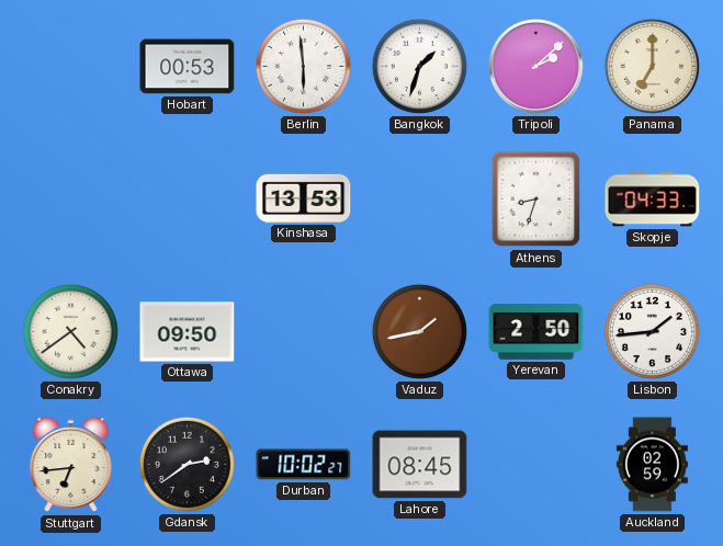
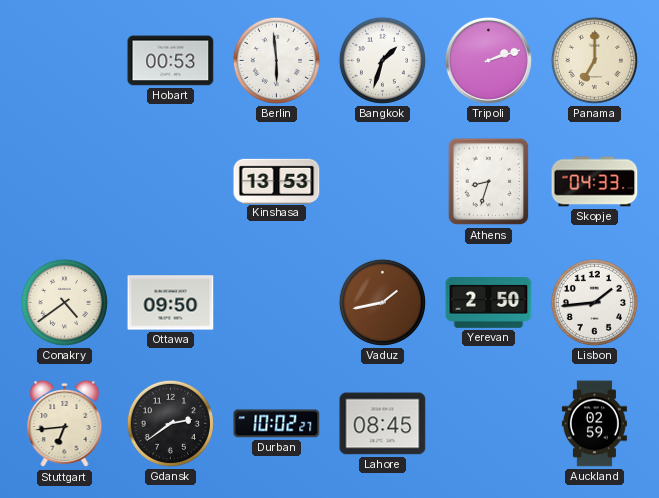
Tripoli: 2:08 -> 2:12 (488, 60)
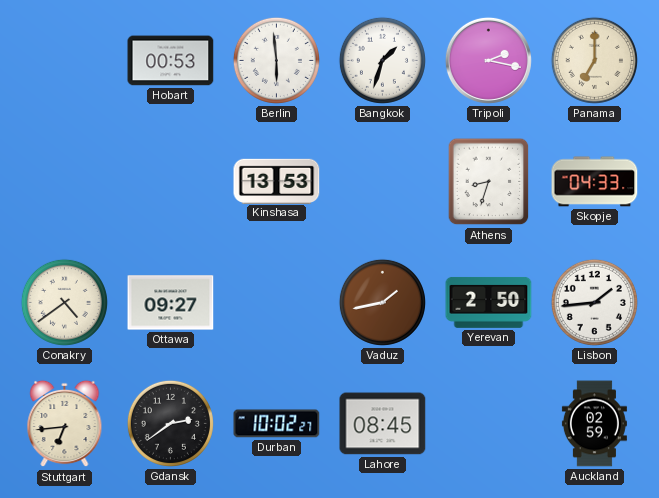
Tripoli: 2:12 -> 2:17 (488, 60)
Ottawa: 09:50 -> 09:27 (171, 303)
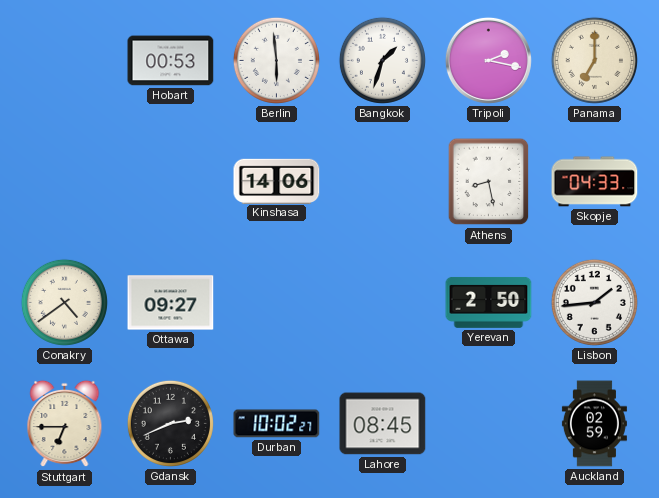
Kinshasa: 13:53 -> 14:06 (277, 181)
Athens: 8:33 -> 8:28 (489, 182)
Vaduz: 1:43 -> none (382, 302)
Stuttgart: 6:44 -> 6:45 (65, 424)
Gdansk: 2:39 -> 2:41 (170, 423)
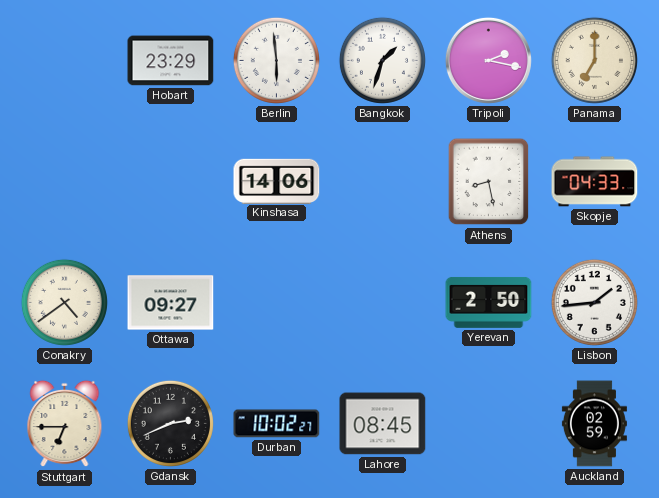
Hobart: 00:53 -> 23:29 (171, 61)
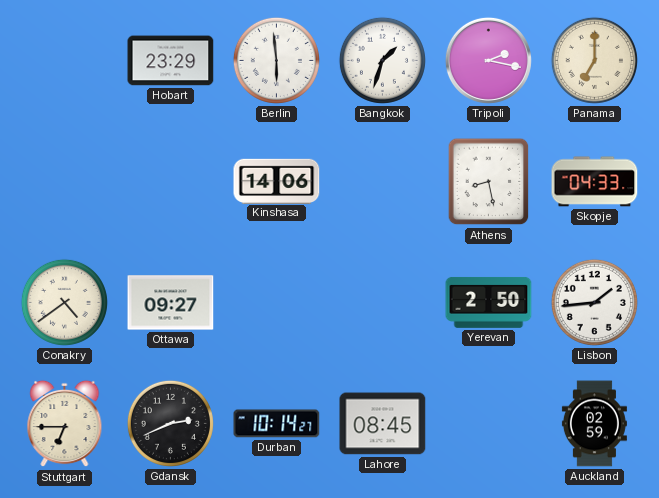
Durban: 10:02 -> 10:14 (277, 424)
